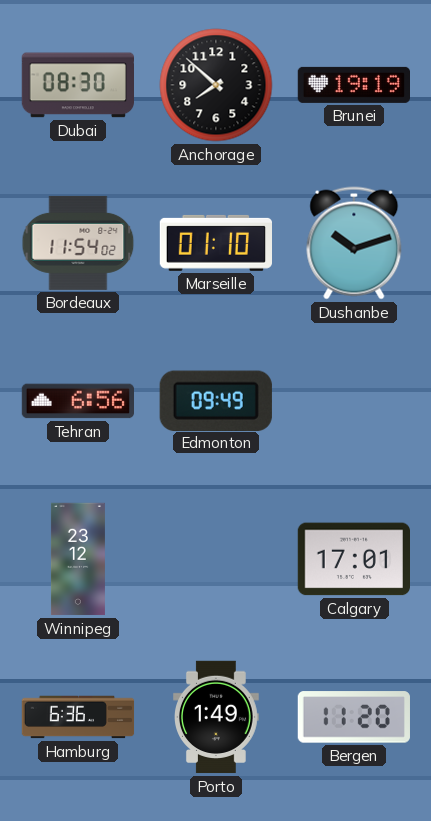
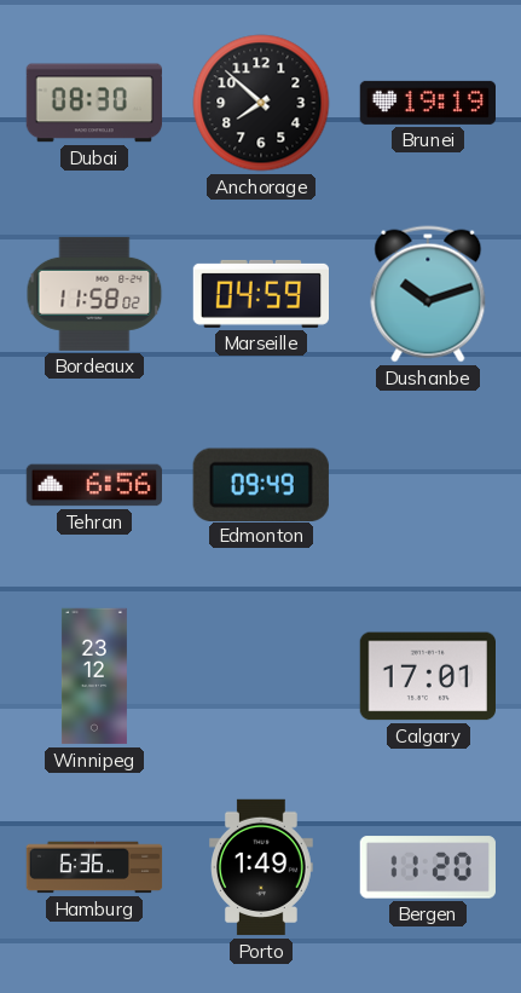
Bordeaux: 11:54 -> 11:58 (94, 294)
Marseille: 01:10 -> 04:59 (260, 294)
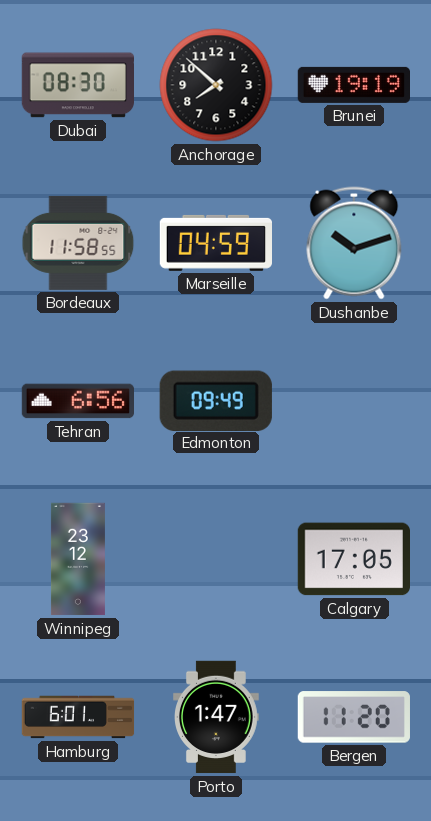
Bordeaux: 11:58:02 -> 11:58:55 (78, 243)
Calgary: 17:01 -> 17:05 (353, 559)
Hamburg: 6:36 -> 6:01 (78, 717)
Porto: 1:49 -> 1:47 (217, 717)
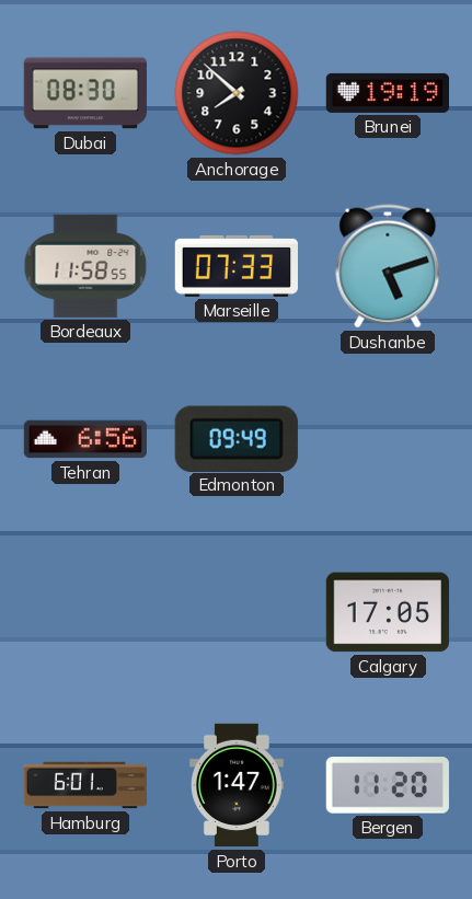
Marseille: 04:59 -> 07:33 (235, 266)
Dushanbe: 10:12 -> 5:12 (388, 266)
Winnipeg: 23:12 -> none (78, 559)
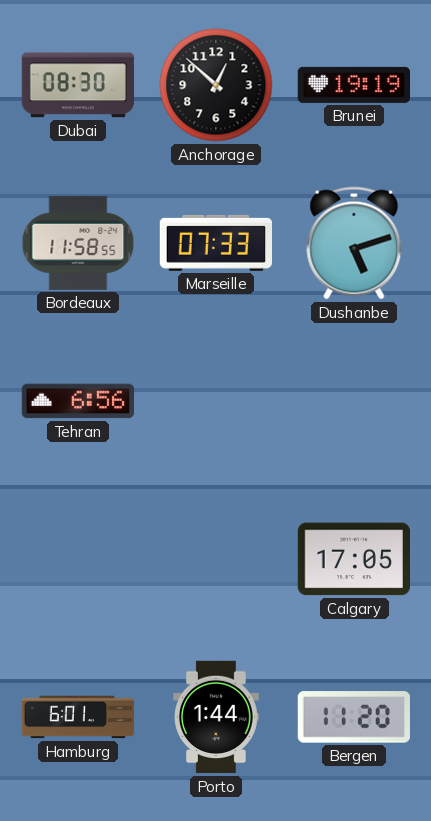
Anchorage: 7:52 -> 12:52 (216, 85)
Edmonton: 09:49 -> none (237, 438)
Porto: 1:47 -> 1:44 (217, 717)
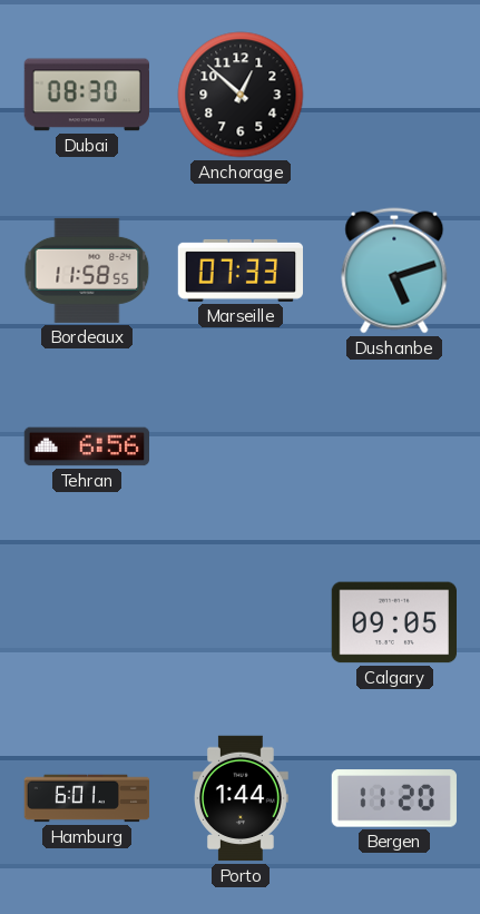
Brunei: 19:19 -> none (353, 85)
Calgary: 17:05 -> 09:05 (393, 622)
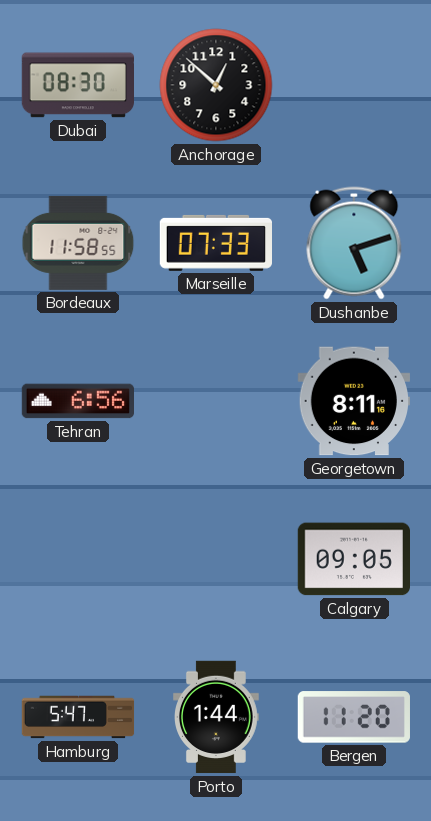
Georgetown: none -> 8:11 (353, 401)
Hamburg: 6:01 -> 5:47 (78, 717)
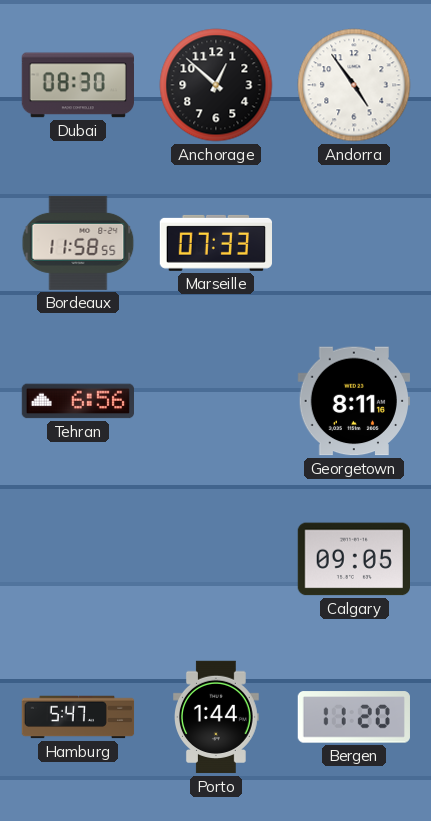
Andorra: none -> 4:54 (354, 85)
Dushanbe: 5:12 -> none (354, 243)
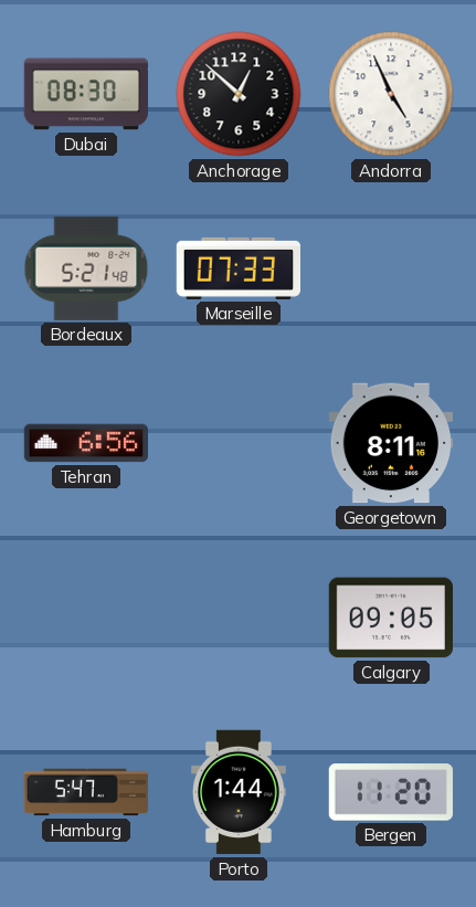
Andorra: 4:54 -> 4:56 (391, 94)
Bordeaux: 11:58 -> 5:21 (86, 268)
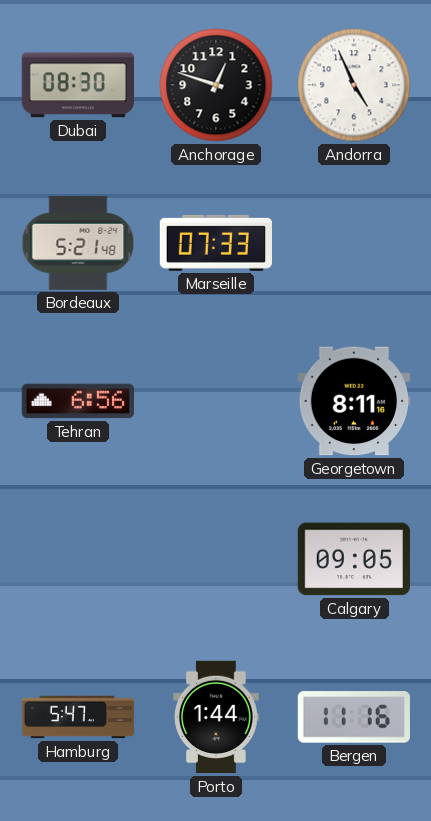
Anchorage: 12:52 -> 12:48 (216, 85)
Bergen: 11:20 -> 11:16 (354, 717)
